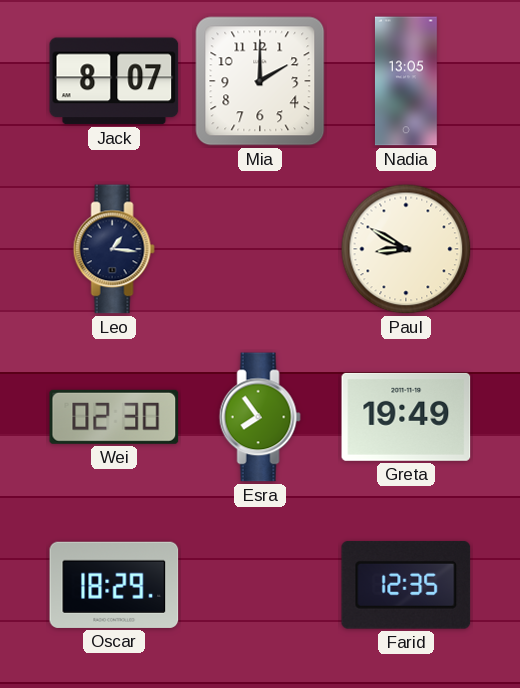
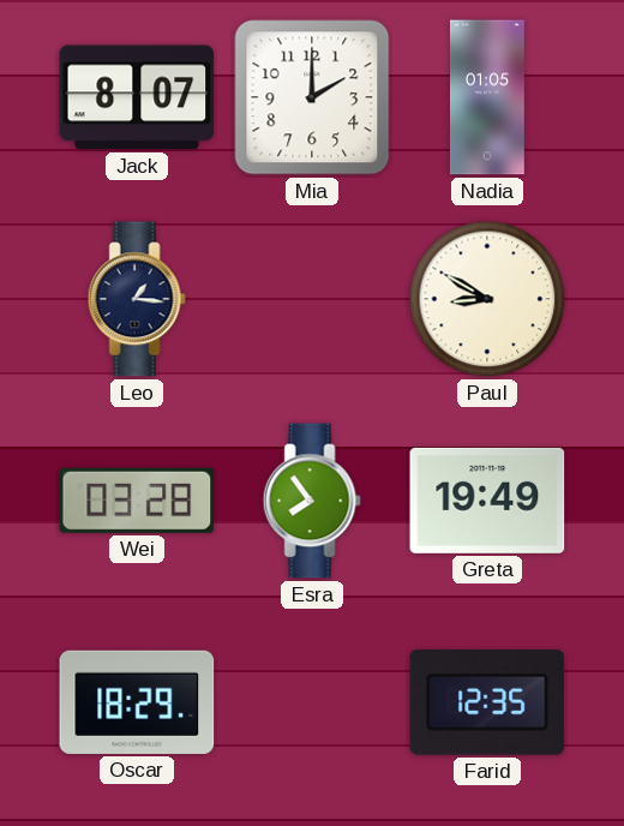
Nadia: 13:05 -> 01:05 (487, 97)
Wei: 02:30 -> 03:28 (137, 501)
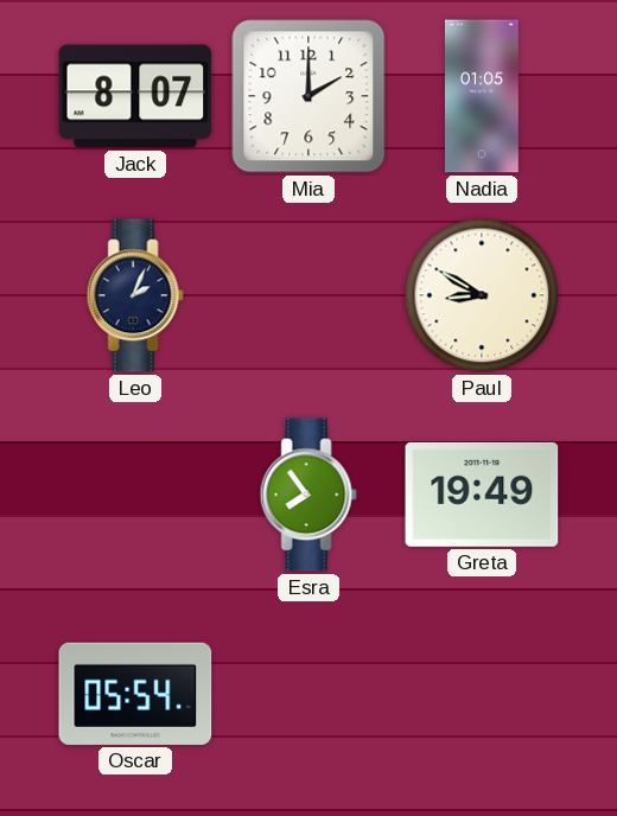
Leo: 1:16 -> 2:04 (135, 295)
Wei: 03:28 -> none (137, 501)
Oscar: 18:29 -> 05:54 (135, 694)
Farid: 12:35 -> none (487, 702)
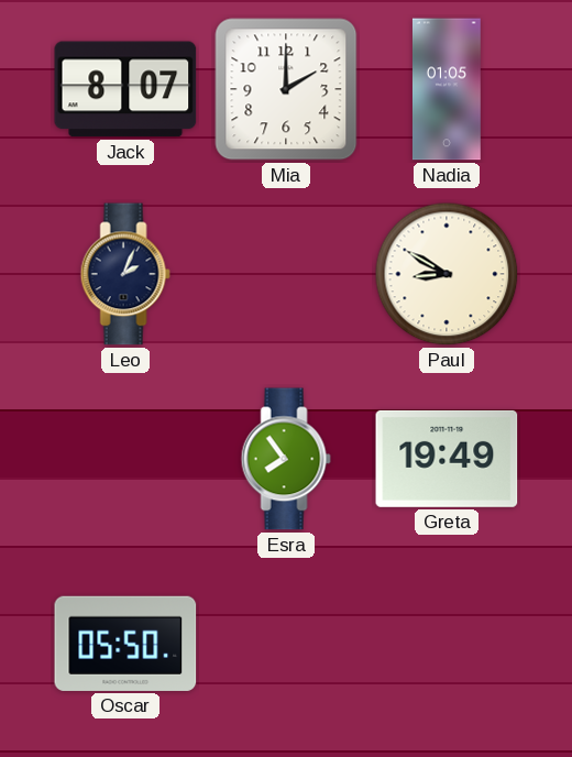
Oscar: 05:54 -> 05:50 (125, 644)
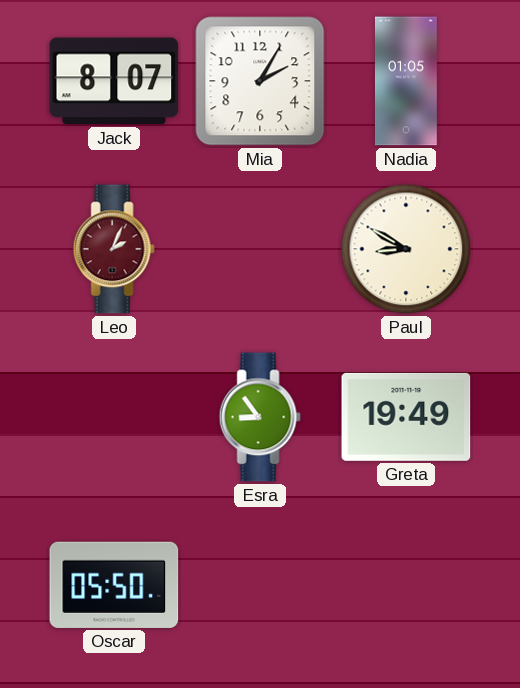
Mia: 2:00 -> 2:05 (260, 81)
Leo dial: navy -> burgundy (114, 249)
Esra: 7:54 -> 8:54 (260, 417)
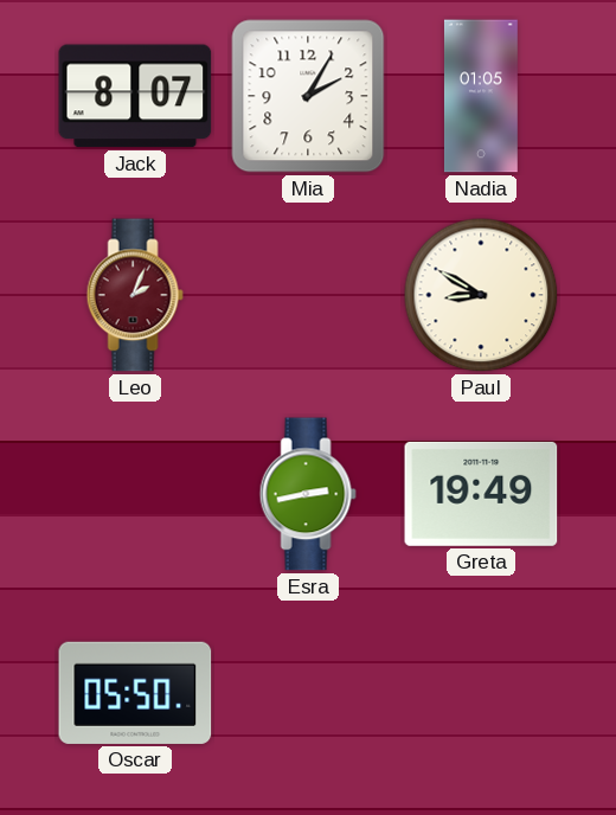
Esra: 8:54 -> 2:43 (308, 494)
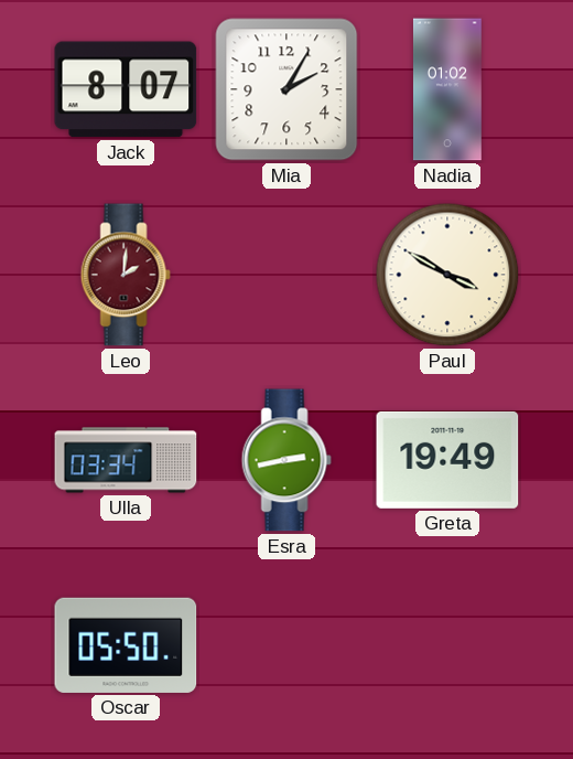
Nadia: 01:05 -> 01:02 (447, 89)
Leo: 2:04 -> 2:01 (126, 275)
Paul: 8:50 -> 3:50 (447, 275)
Ulla: none -> 03:34 (126, 460)
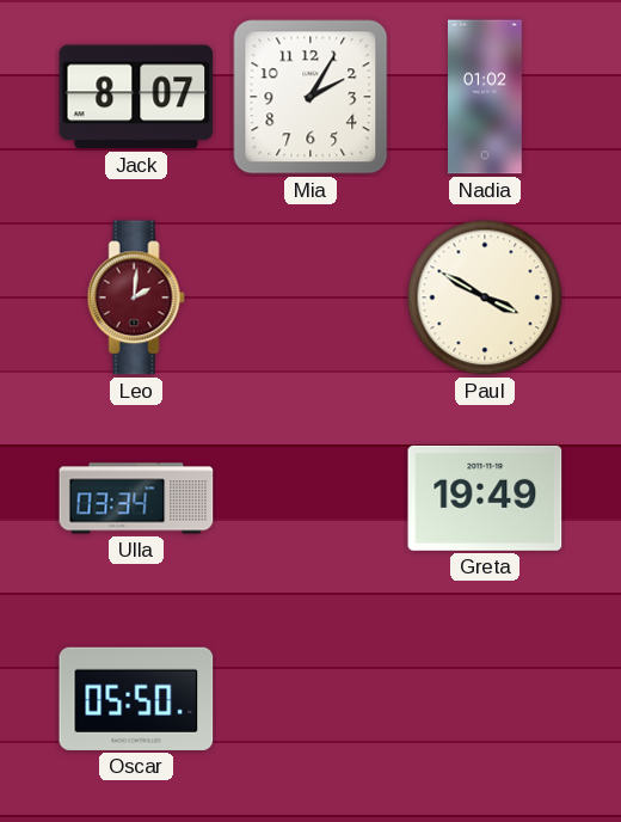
Esra: 2:43 -> none (286, 460)
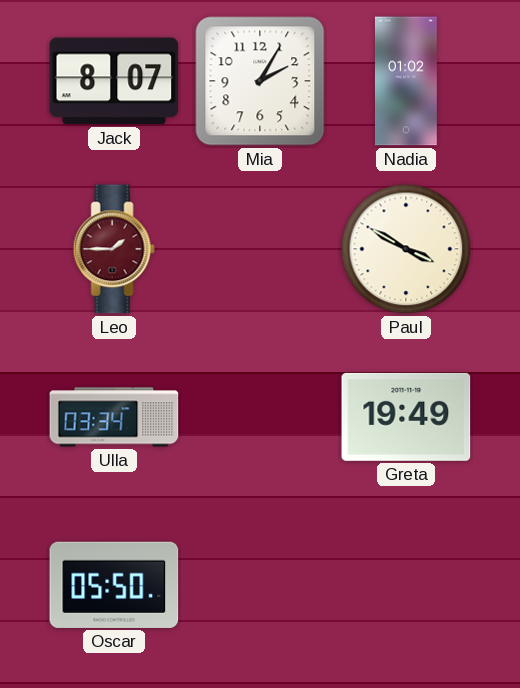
Leo: 2:01 -> 1:45 (114, 249)
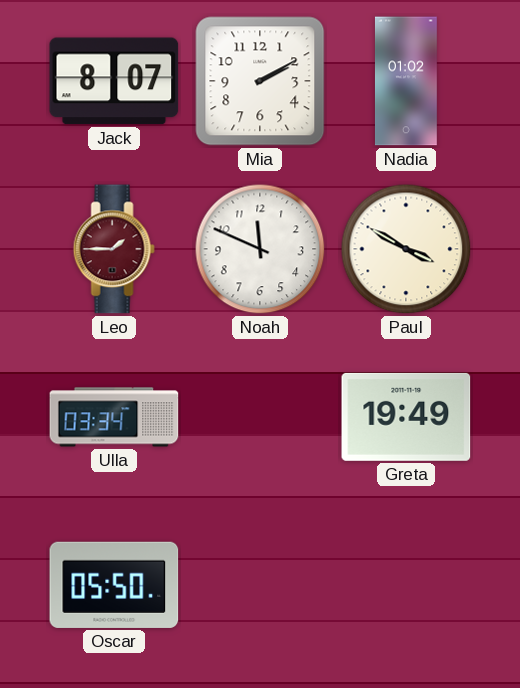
Mia: 2:05 -> 2:10 (260, 81)
Noah: none -> 11:49 (260, 249)
